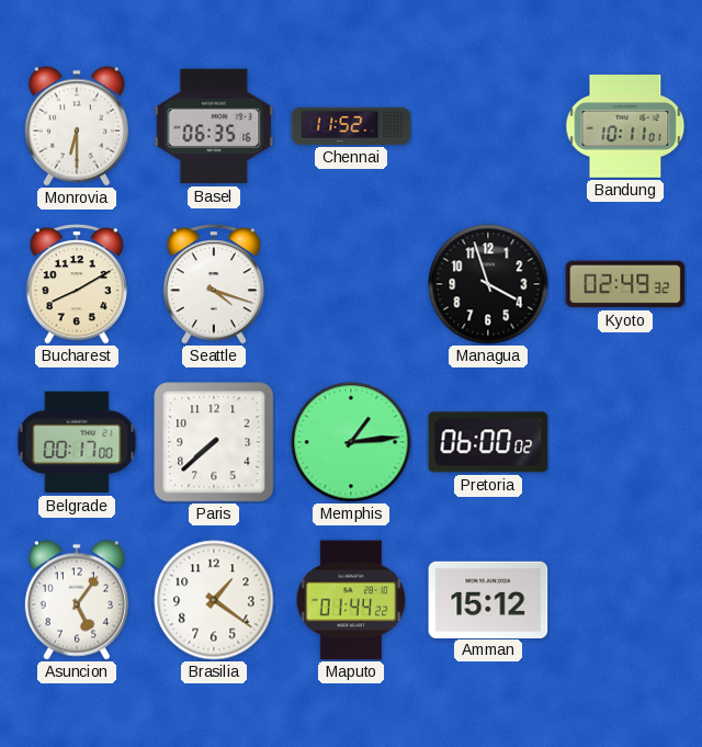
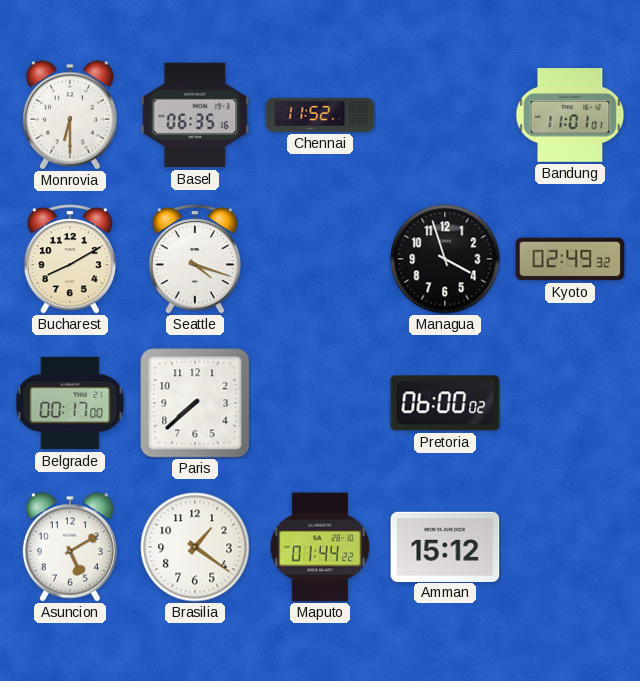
Bandung: 10:11 -> 11:01 (570, 116)
Memphis: 1:14 -> none (351, 442)
Asuncion: 5:06 -> 5:10 (70, 547)
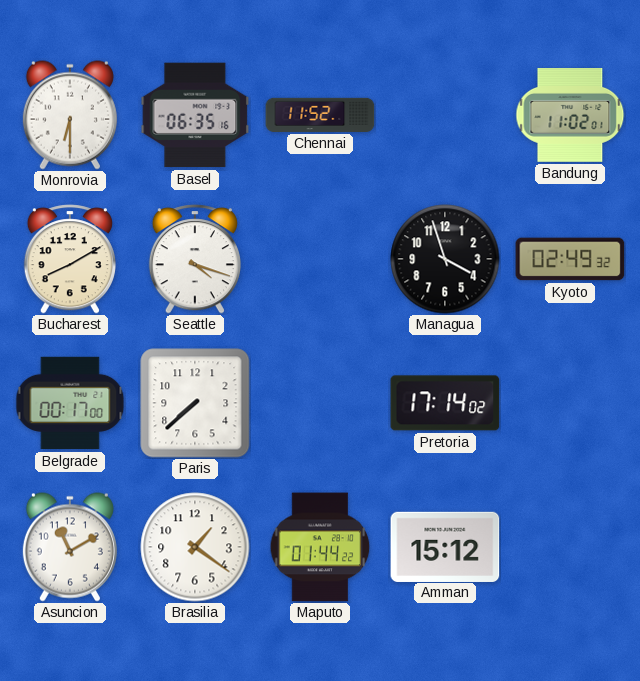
Bandung: 11:01 -> 11:02 (570, 116)
Pretoria: 06:00 -> 17:14 (445, 403)
Asuncion: 5:10 -> 11:10 (70, 547)
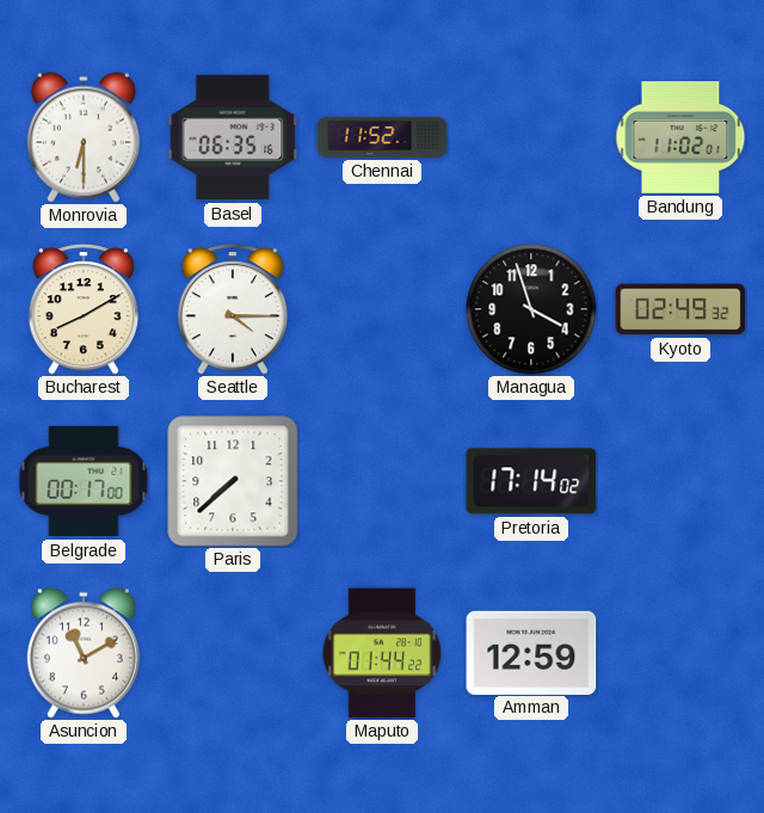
Seattle: 4:18 -> 4:15 (233, 309)
Brasilia: 1:21 -> none (195, 547)
Amman: 15:12 -> 12:59 (531, 652)
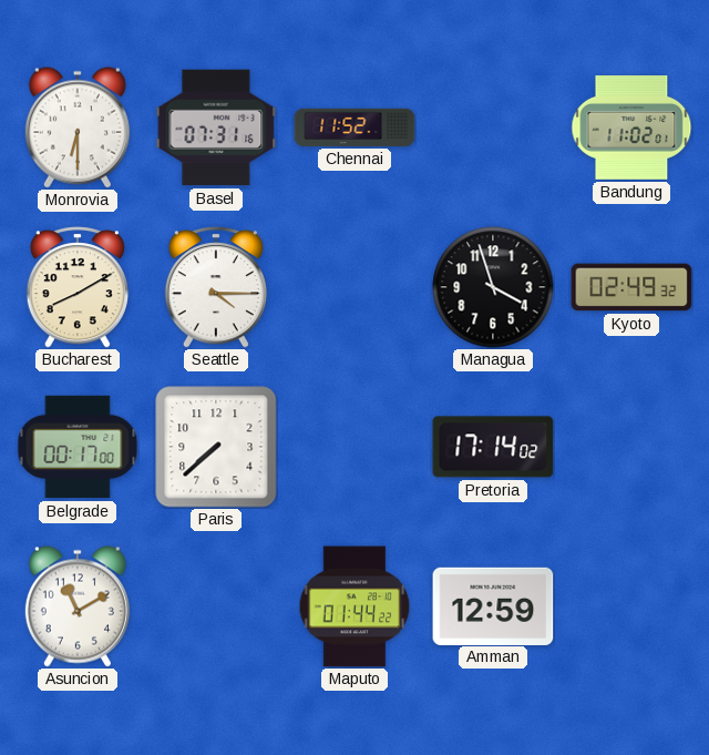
Basel: 06:35 -> 07:31 (216, 127)
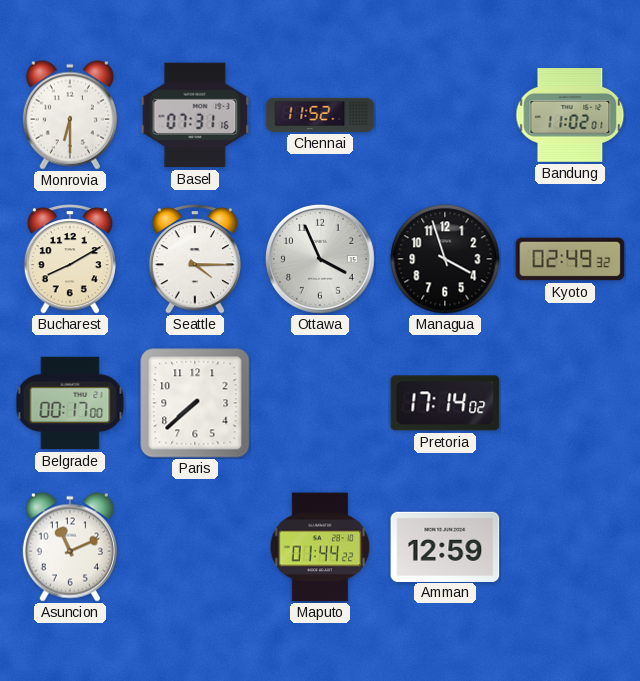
Ottawa: none -> 3:56 (321, 260)
Asuncion: 11:10 -> 11:11 (70, 547)
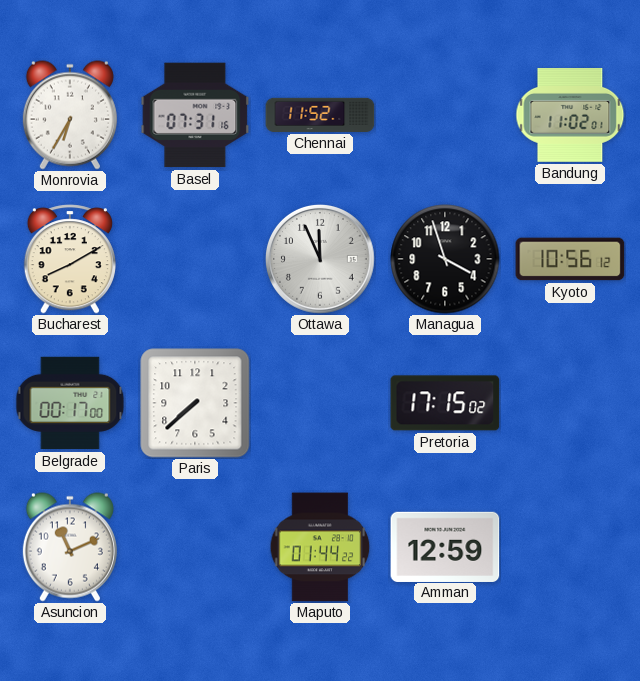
Monrovia: 6:30 -> 6:35 (70, 115)
Seattle: 4:15 -> none (195, 259)
Ottawa: 3:56 -> 11:56 (321, 260)
Kyoto: 02:49 -> 10:56 (570, 259)
Pretoria: 17:14 -> 17:15 (445, 403)
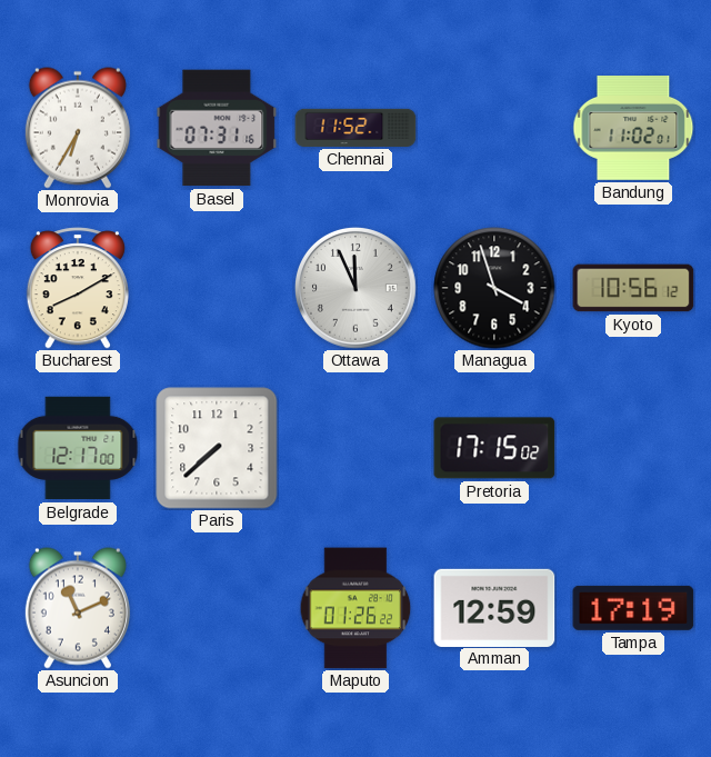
Belgrade: 00:17 -> 12:17 (78, 448)
Maputo: 01:44 -> 01:26 (355, 608)
Tampa: none -> 17:19 (633, 608)
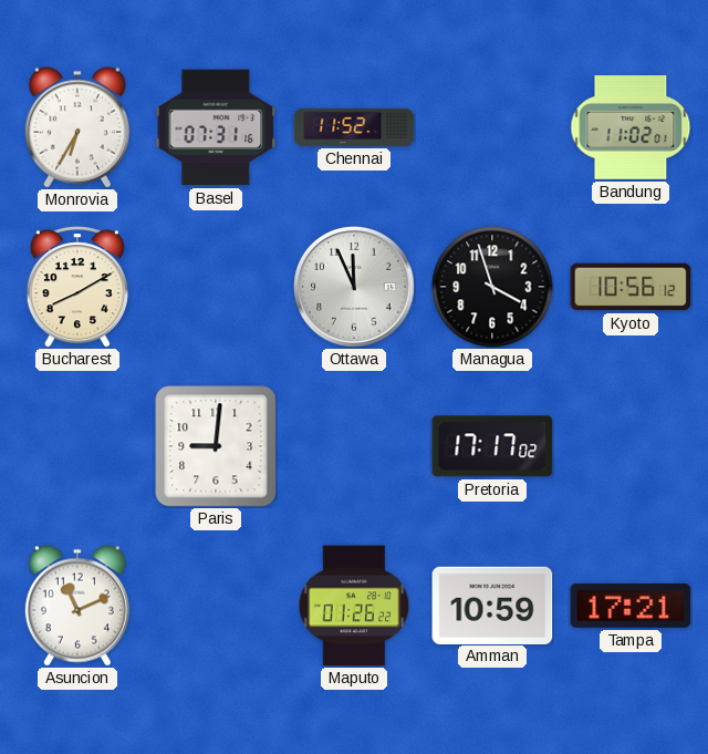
Belgrade: 12:17 -> none (78, 448)
Paris: 7:38 -> 9:01 (216, 446)
Pretoria: 17:15 -> 17:17 (492, 446)
Amman: 12:59 -> 10:59 (492, 605)
Tampa: 17:19 -> 17:21 (631, 606)
